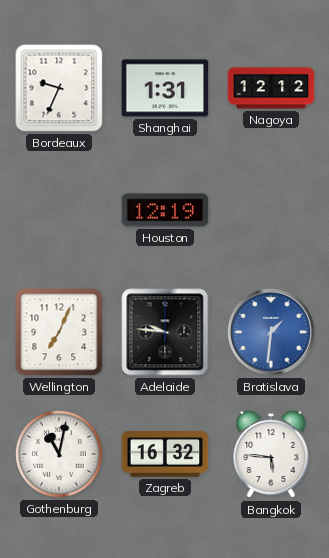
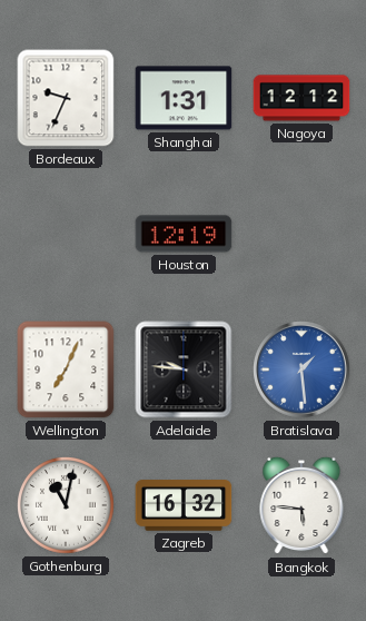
Bratislava: 1:31 -> 1:29 (301, 369)
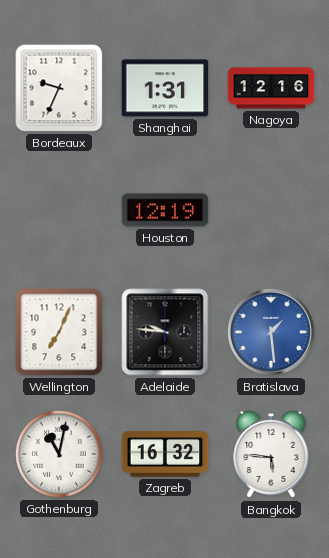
Nagoya: 12:12 -> 12:16 (271, 88)
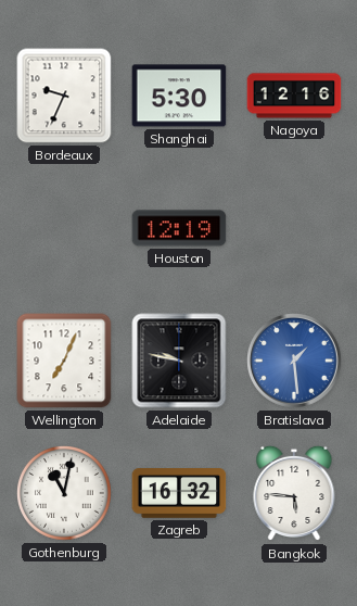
Shanghai: 1:31 -> 5:30 (179, 96)
Adelaide: 9:46 -> 9:47 (179, 361)
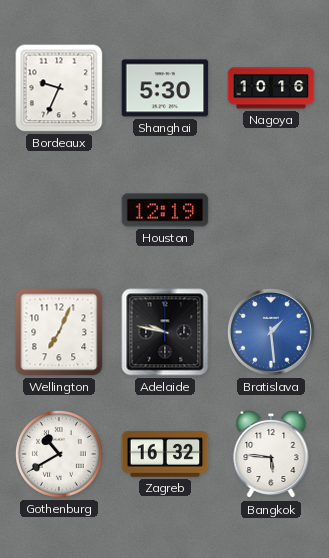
Nagoya: 12:16 -> 10:16 (271, 88)
Gothenburg: 11:02 -> 10:40 (60, 455)
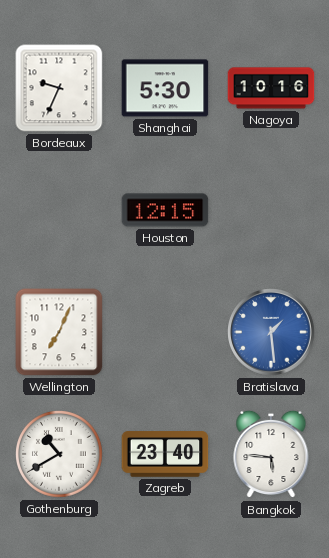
Houston: 12:19 -> 12:15 (165, 210)
Adelaide: 9:47 -> none (165, 332)
Zagreb: 16:32 -> 23:40 (165, 454)
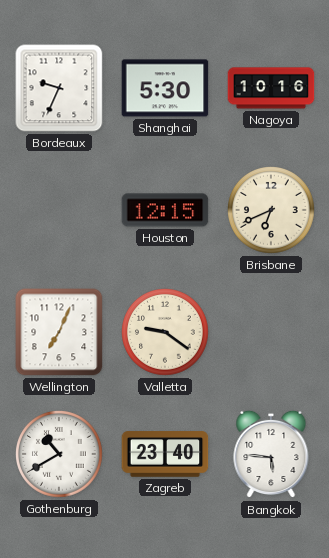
Brisbane: none -> 6:41 (272, 211)
Valletta: none -> 9:21 (166, 333)
Bratislava: 1:29 -> none (271, 332)
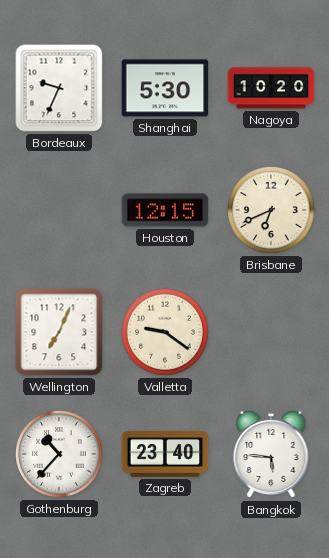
Nagoya: 10:16 -> 10:20 (271, 88)
Gothenburg: 10:40 -> 10:37 (60, 455)
